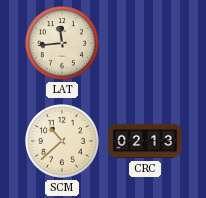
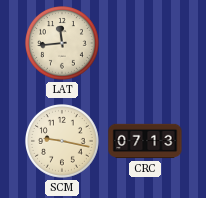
SCM: 10:38 -> 9:17 (63, 142)
CRC: 02:13 -> 07:13 (145, 141)
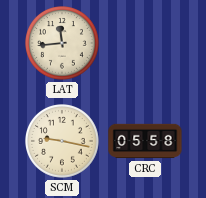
CRC: 07:13 -> 05:58 (145, 141)
